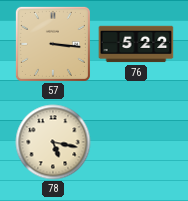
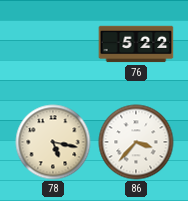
57: 3:16 -> none (53, 44)
86: none -> 3:37 (136, 142)
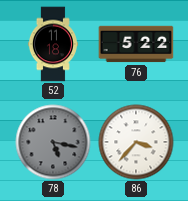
52: none -> 11:18 (53, 44)
78 dial: cream -> grey (53, 142)
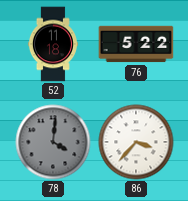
78: 5:17 -> 4:01 (53, 142)
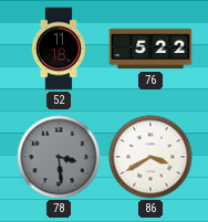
78: 4:01 -> 3:29 (59, 157)
86: 3:37 -> 3:40 (150, 157)
